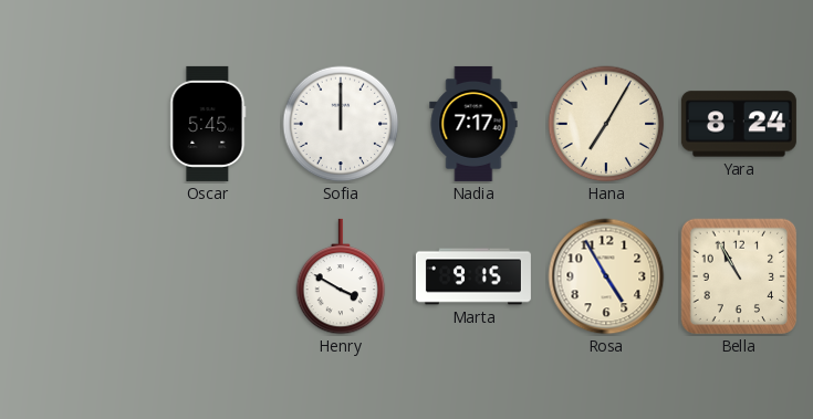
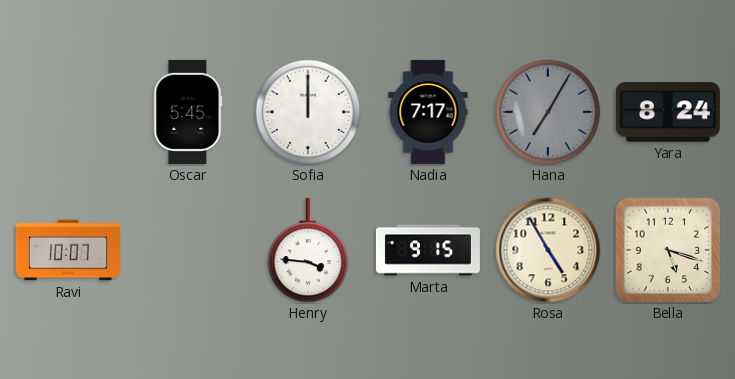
Hana dial: cream -> grey (548, 112)
Ravi: none -> 10:07 (68, 250)
Henry: 3:50 -> 3:46 (308, 250)
Bella: 10:55 -> 5:18 (668, 250)
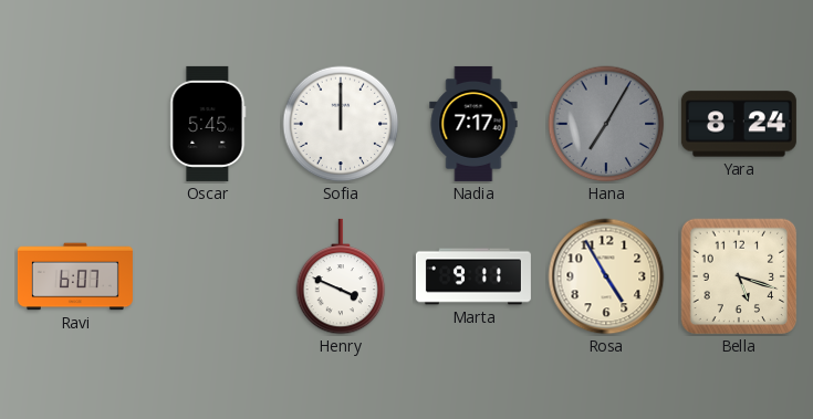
Ravi: 10:07 -> 6:07 (75, 276)
Henry: 3:46 -> 3:49 (341, 276)
Marta: 9:15 -> 9:11 (473, 276)
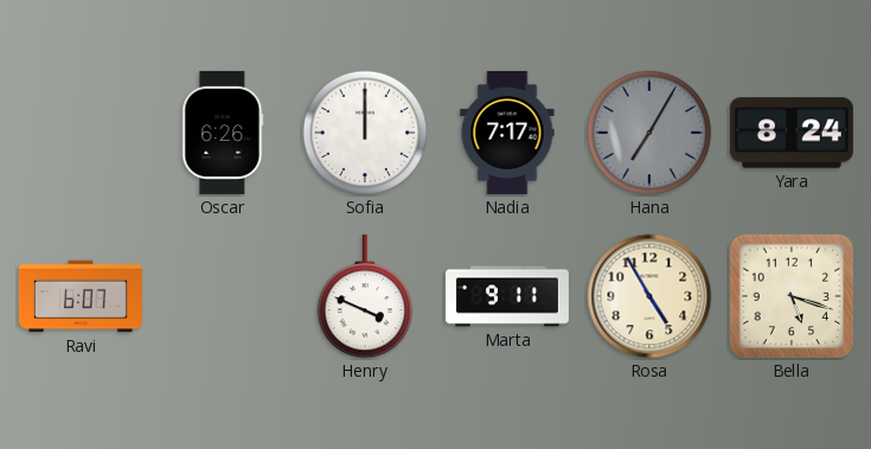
Oscar: 5:45 -> 6:26 (223, 133)
